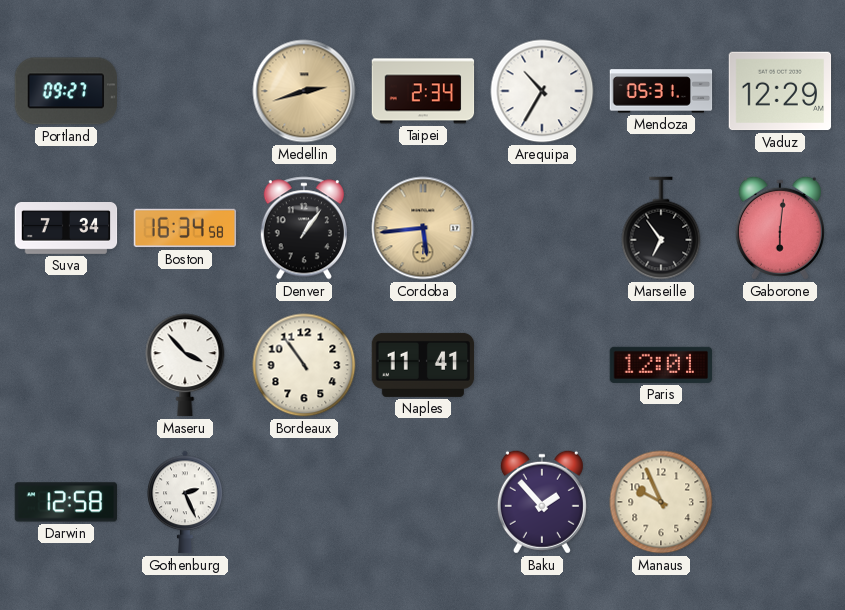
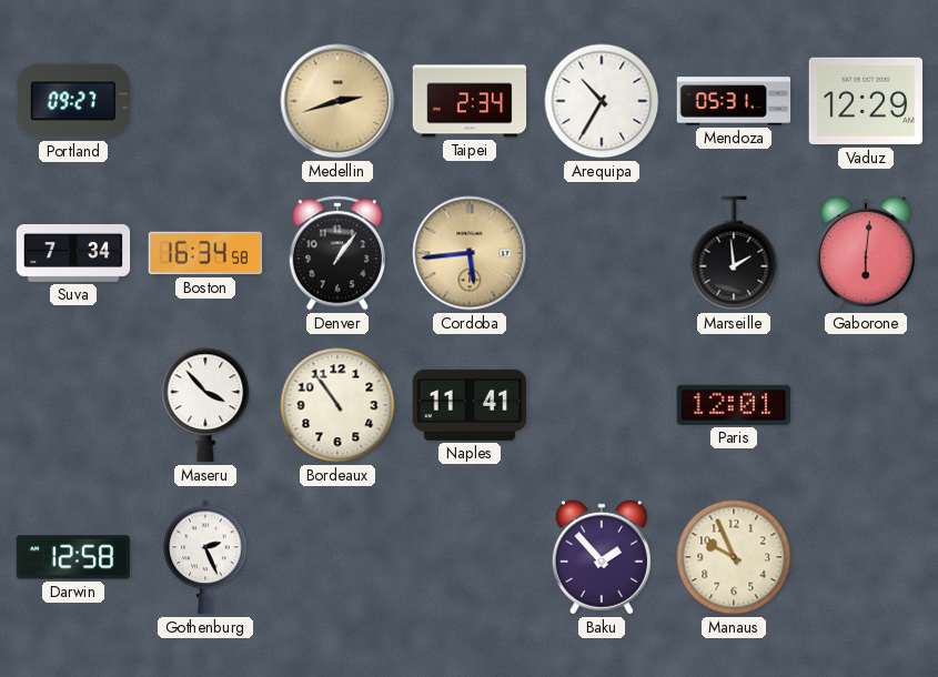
Marseille: 6:54 -> 1:59 (734, 253)
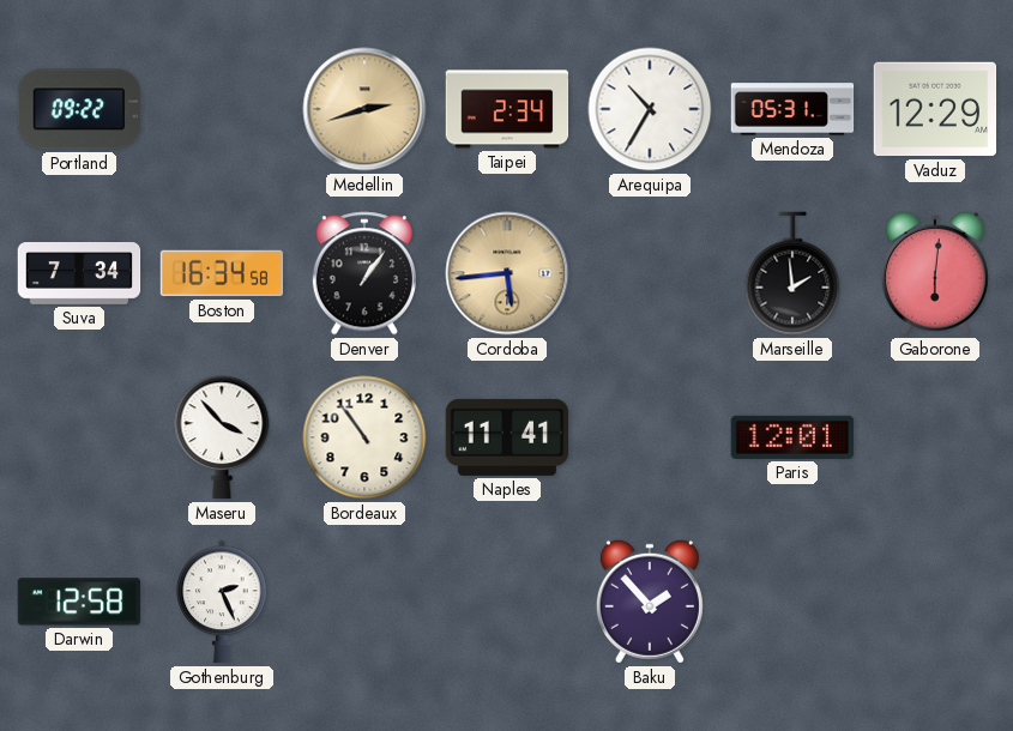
Portland: 09:27 -> 09:22 (79, 109)
Manaus: 9:56 -> none (734, 557)
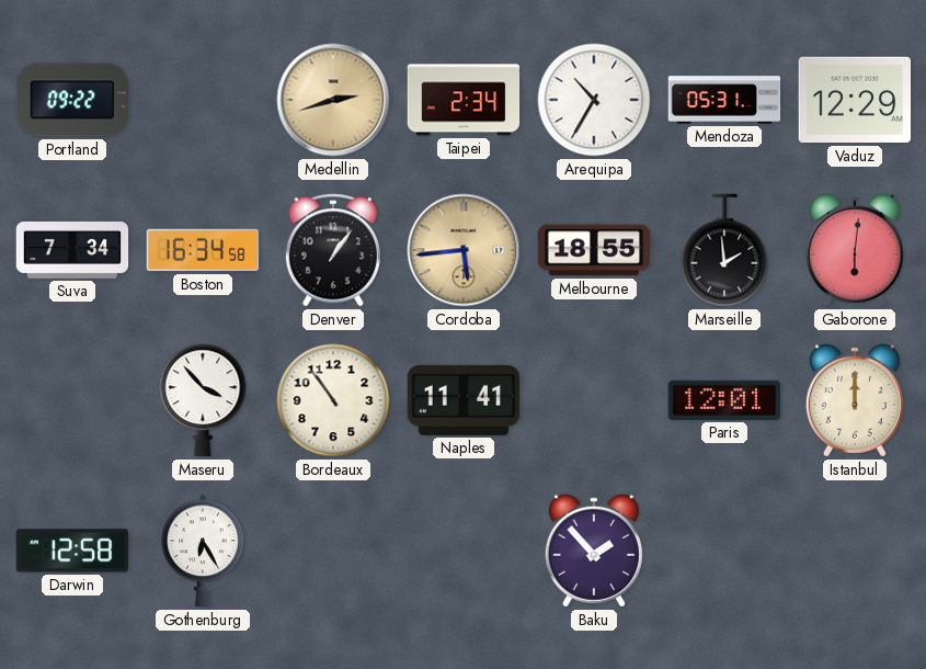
Melbourne: none -> 18:55 (594, 250)
Istanbul: none -> 12:00 (855, 400)
Gothenburg: 2:26 -> 6:25 (203, 551)
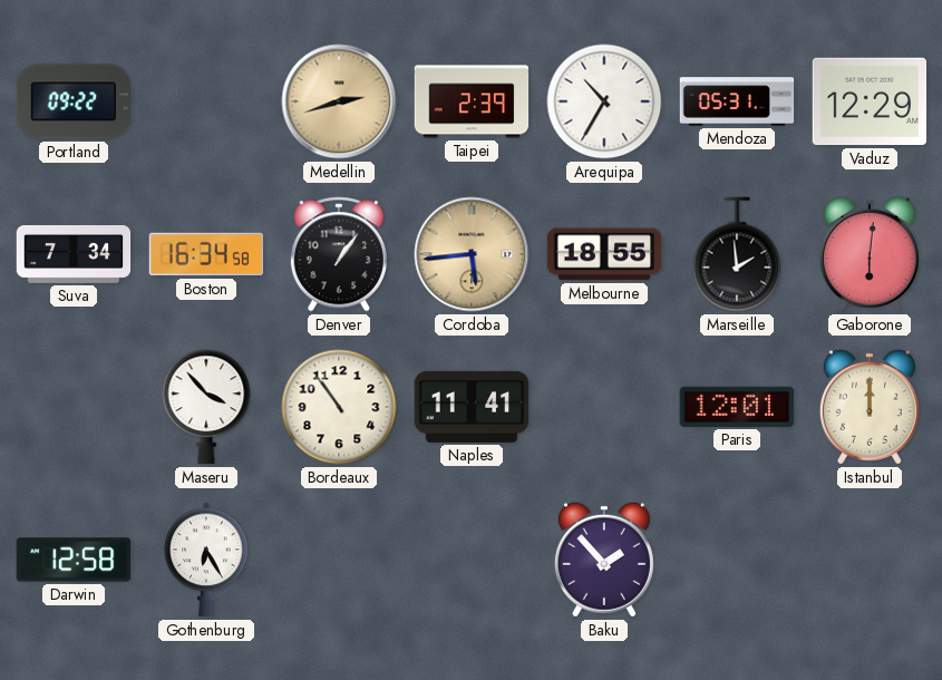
Taipei: 2:34 -> 2:39 (472, 101)
